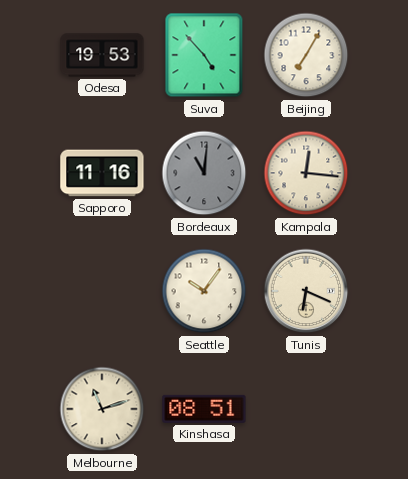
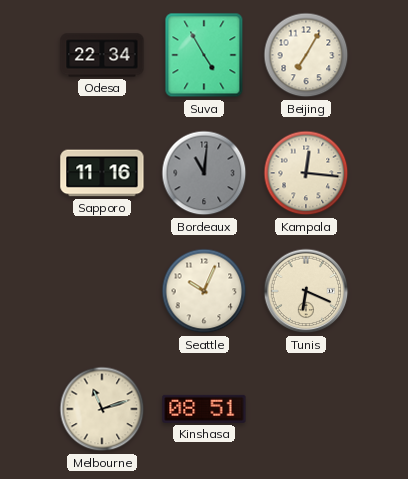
Odesa: 19:53 -> 22:34 (102, 55)
Suva: 4:53 -> 4:55 (204, 55)
Seattle: 10:06 -> 10:04 (204, 291)
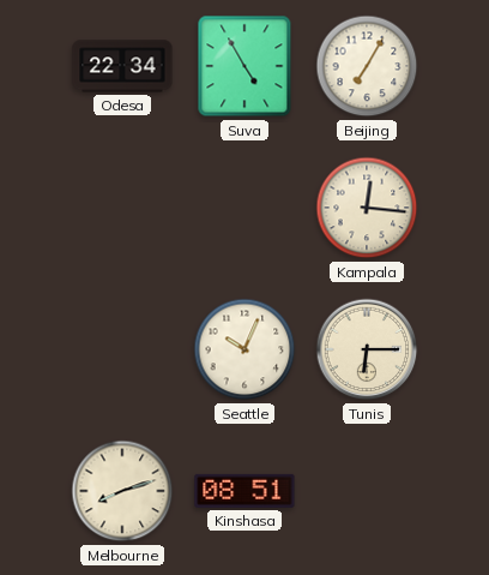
Sapporo: 11:16 -> none (102, 173)
Bordeaux: 11:01 -> none (204, 173)
Tunis: 6:19 -> 6:15 (367, 349)
Melbourne: 11:12 -> 8:12 (122, 491)
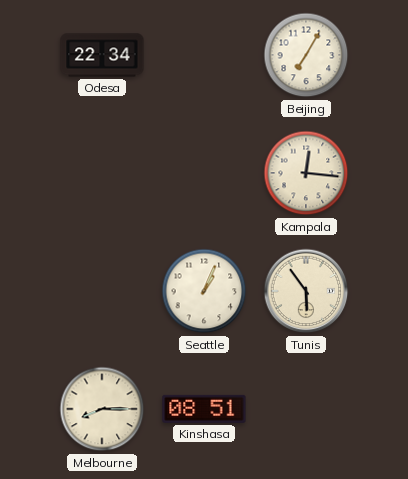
Suva: 4:55 -> none (244, 66)
Seattle: 10:04 -> 1:04 (204, 291)
Tunis: 6:15 -> 5:54 (306, 291)
Melbourne: 8:12 -> 8:15 (102, 409)
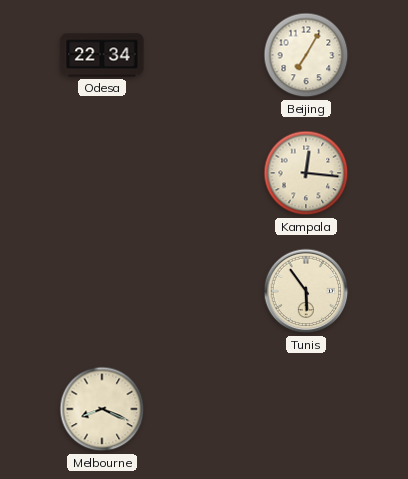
Seattle: 1:04 -> none (204, 291)
Melbourne: 8:15 -> 8:19 (102, 409)
Kinshasa: 08:51 -> none (204, 409)
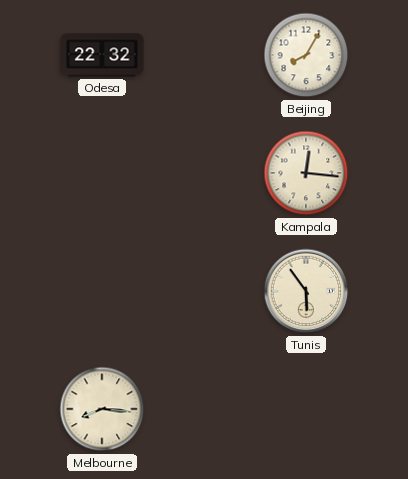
Odesa: 22:34 -> 22:32 (102, 55)
Beijing: 7:05 -> 8:05 (306, 55)
Melbourne: 8:19 -> 8:16 (102, 409)
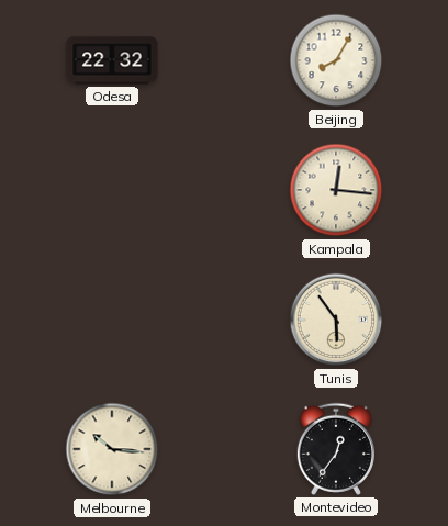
Melbourne: 8:16 -> 10:16 (112, 449)
Montevideo: none -> 12:36 (336, 449)
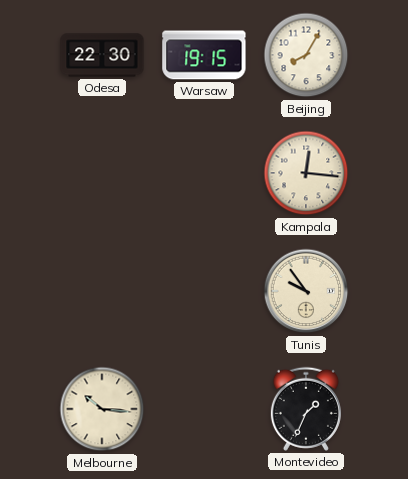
Odesa: 22:32 -> 22:30 (102, 55)
Warsaw: none -> 19:15 (204, 55)
Tunis: 5:54 -> 9:54 (306, 291)
Montevideo: 12:36 -> 1:34 (306, 409)
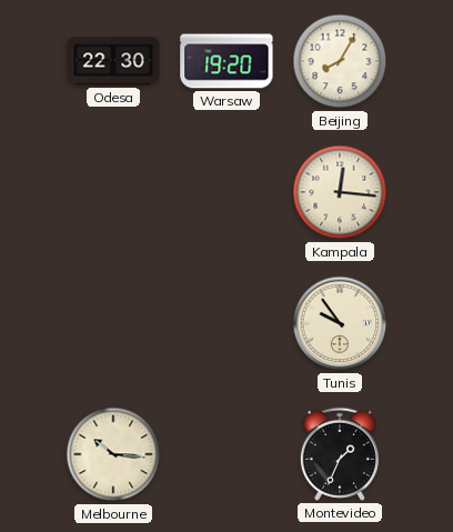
Warsaw: 19:15 -> 19:20 (226, 61)
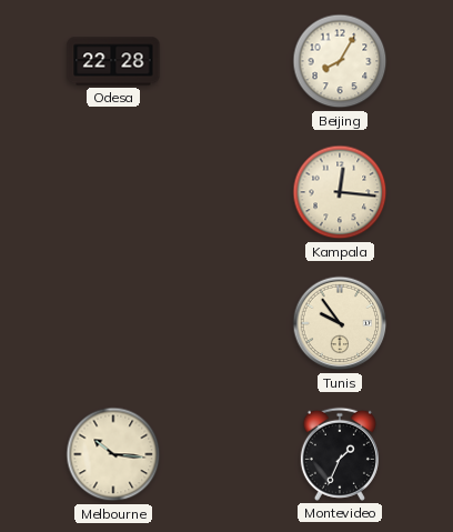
Odesa: 22:30 -> 22:28 (113, 61)
Warsaw: 19:20 -> none (226, 61)
